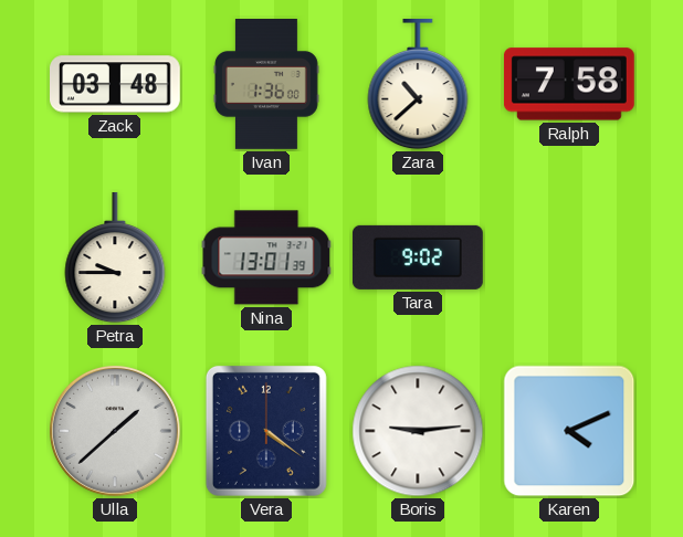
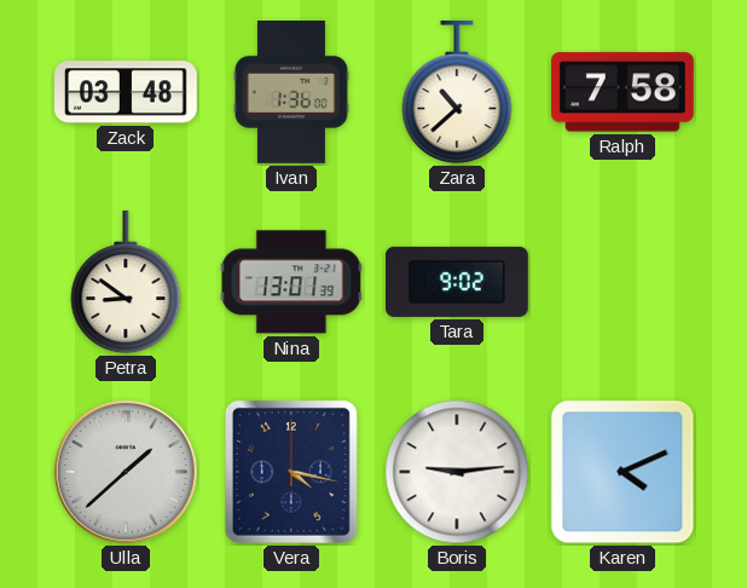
Petra: 9:45 -> 8:51 (126, 282)
Vera: 4:21 -> 4:17 (291, 472)
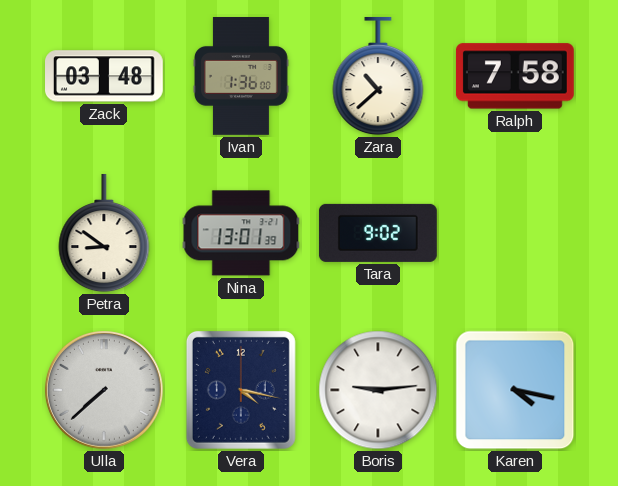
Ulla: 1:38 -> 7:38 (104, 390)
Karen: 4:11 -> 4:17 (515, 390)
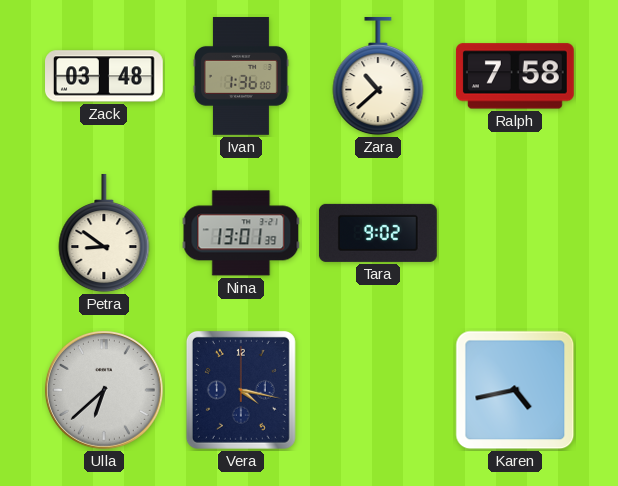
Ulla: 7:38 -> 6:38 (104, 390)
Boris: 9:14 -> none (378, 390)
Karen: 4:17 -> 4:43 (515, 390)
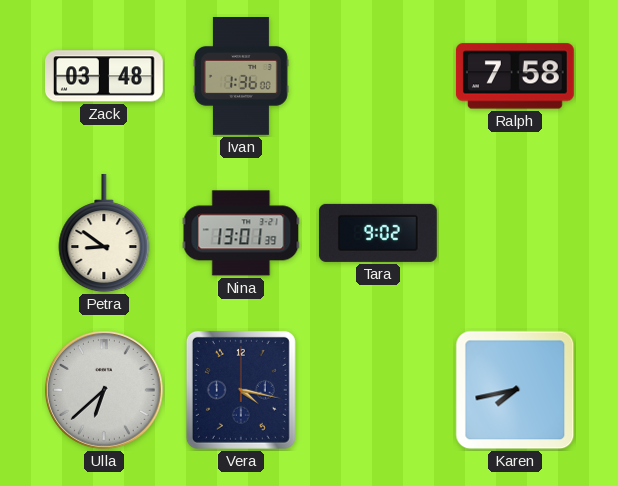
Zara: 10:38 -> none (378, 76)
Karen: 4:43 -> 7:43 (515, 390)
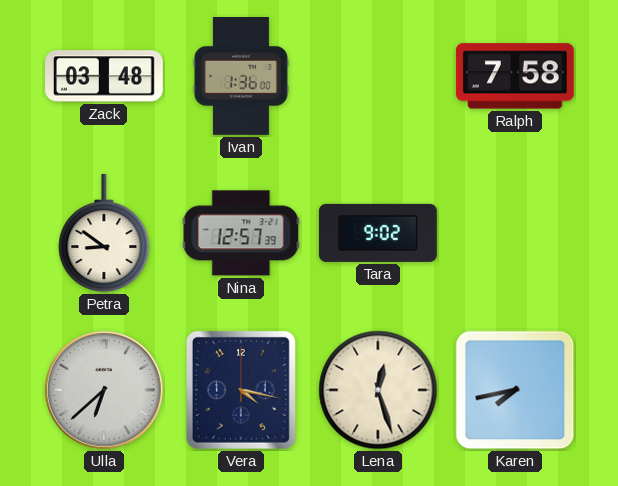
Nina: 13:01 -> 12:57 (241, 233)
Lena: none -> 12:27 (378, 390)
